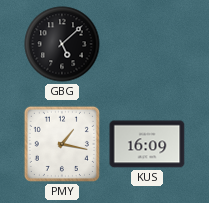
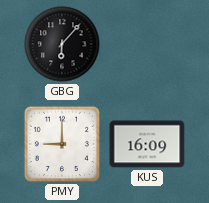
GBG: 5:08 -> 6:07 (62, 44)
PMY: 1:17 -> 9:00 (62, 144)
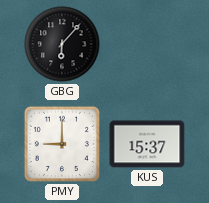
KUS: 16:09 -> 15:37 (147, 144)
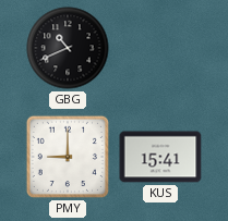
GBG: 6:07 -> 10:41 (68, 48)
KUS: 15:37 -> 15:41 (160, 157)
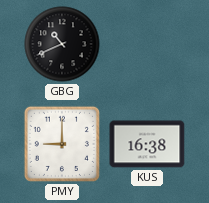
KUS: 15:41 -> 16:38 (147, 144)
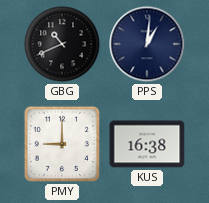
PPS: none -> 1:01 (147, 44)
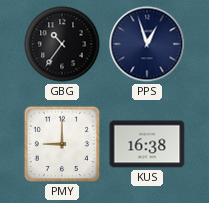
GBG: 10:41 -> 10:36 (62, 44)
PPS: 1:01 -> 12:57 (147, 44)
